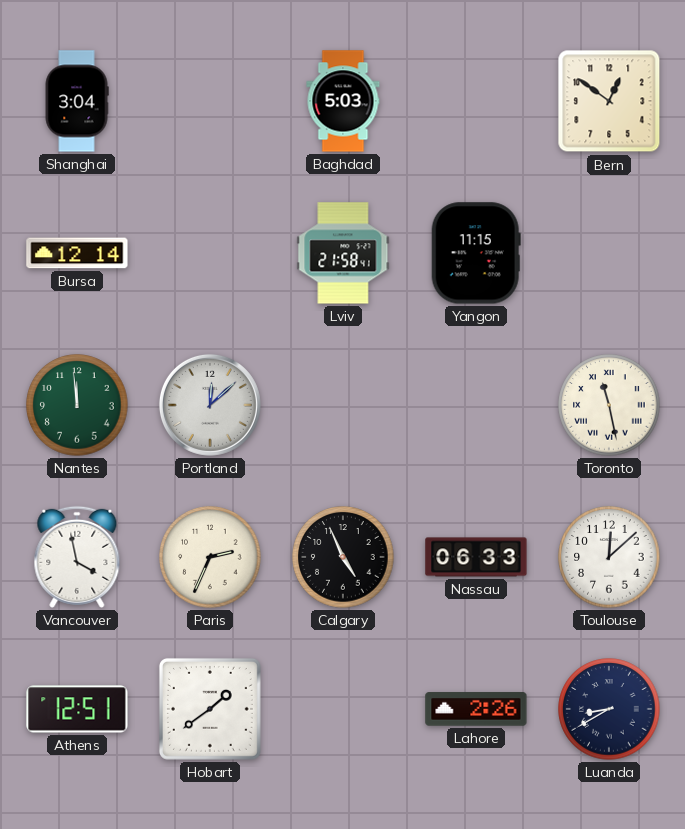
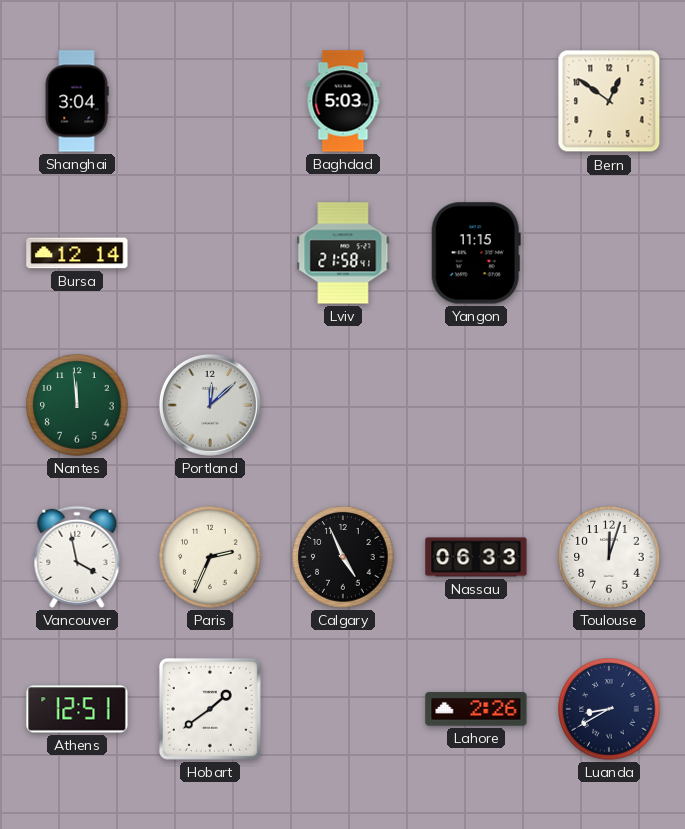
Toronto: 11:28 -> none (609, 405)
Toulouse: 12:08 -> 12:03 (609, 557)
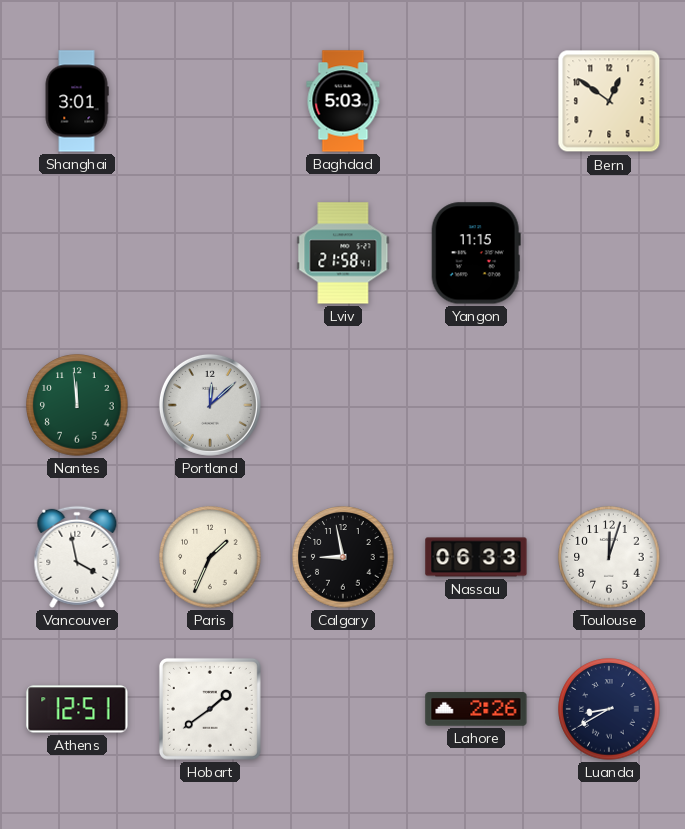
Shanghai: 3:04 -> 3:01 (77, 101)
Bursa: 12:14 -> none (77, 253)
Paris: 2:34 -> 1:34 (210, 557)
Calgary: 4:56 -> 8:58 (343, 557)
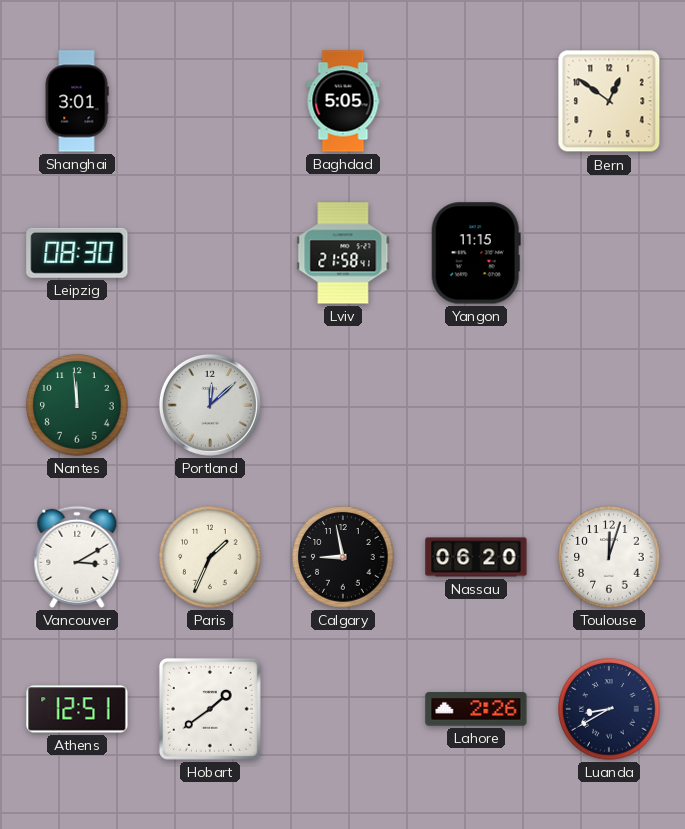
Baghdad: 5:03 -> 5:05 (343, 101)
Leipzig: none -> 08:30 (77, 253)
Vancouver: 3:58 -> 3:10 (77, 557)
Nassau: 06:33 -> 06:20 (476, 557)
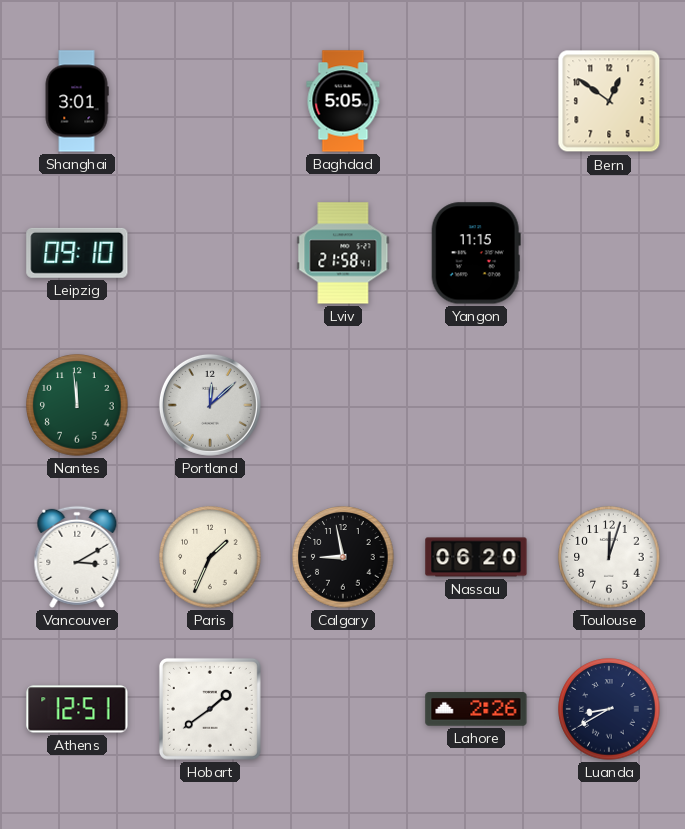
Leipzig: 08:30 -> 09:10 (77, 253)
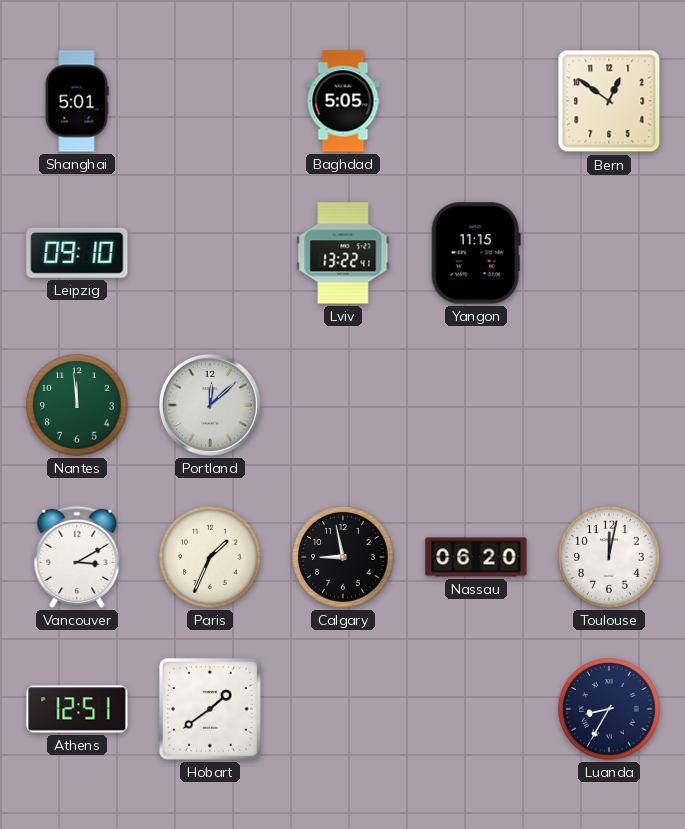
Shanghai: 3:01 -> 5:01 (77, 101)
Lviv: 21:58 -> 13:22 (343, 253)
Toulouse: 12:03 -> 12:02 (609, 557)
Lahore: 2:26 -> none (476, 709)
Luanda: 8:40 -> 8:35 (609, 709)
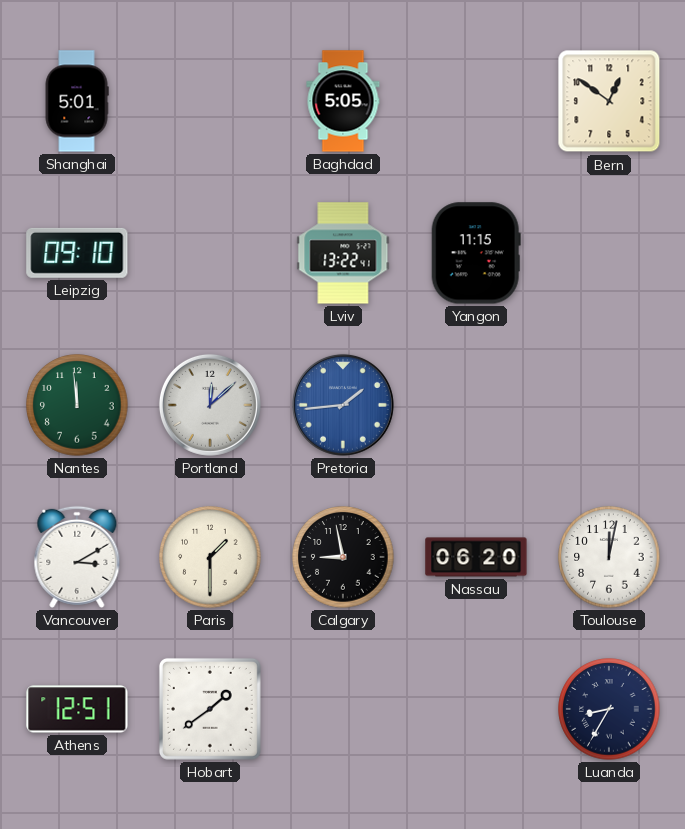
Pretoria: none -> 1:44 (343, 405)
Paris: 1:34 -> 1:30 (210, 557)
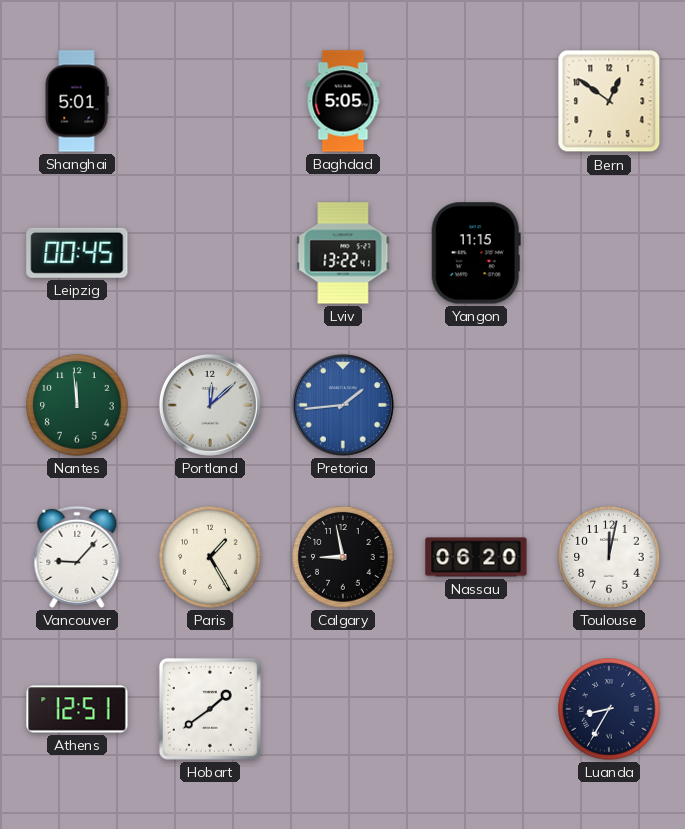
Leipzig: 09:10 -> 00:45 (77, 253)
Vancouver: 3:10 -> 9:07 (77, 557)
Paris: 1:30 -> 1:25 (210, 557)
